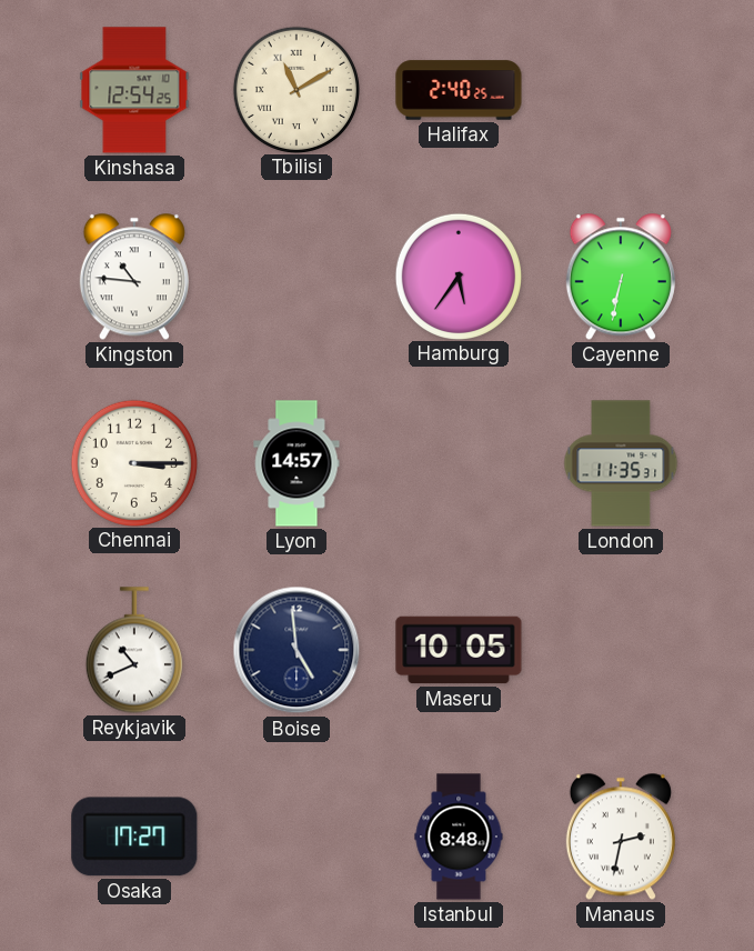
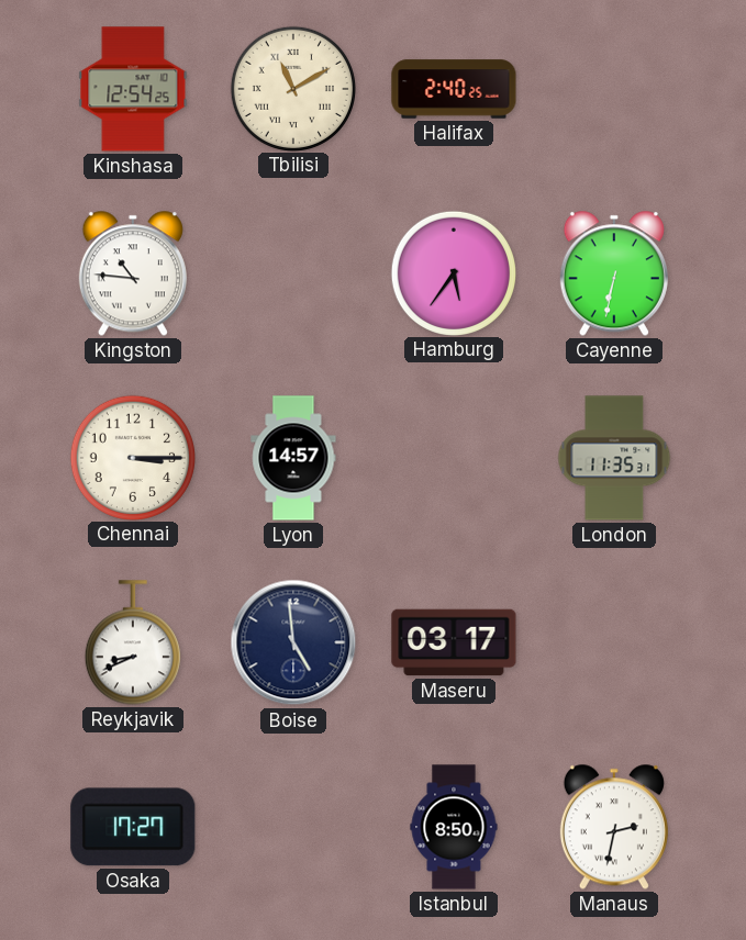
Reykjavik: 10:41 -> 8:41 (133, 642)
Maseru: 10:05 -> 03:17 (454, 642)
Istanbul: 8:48 -> 8:50 (454, 827)
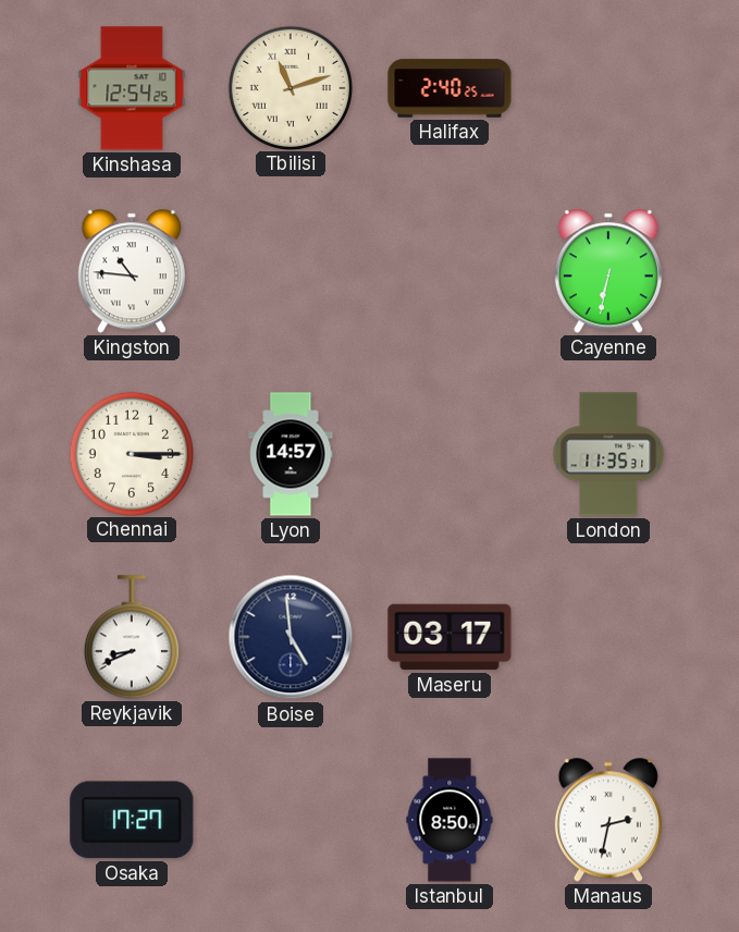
Tbilisi: 11:10 -> 11:12 (290, 87)
Hamburg: 5:36 -> none (453, 272)
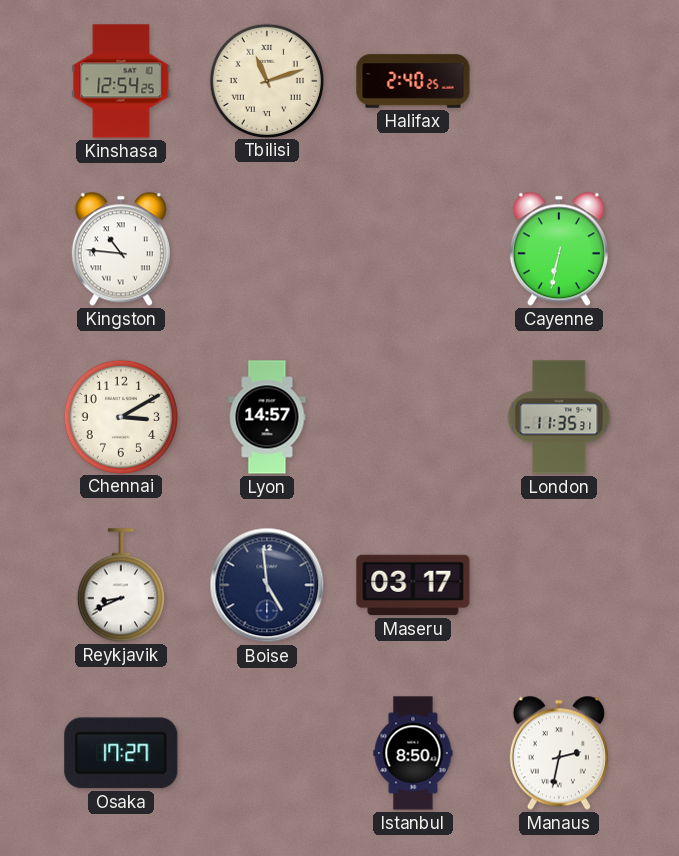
Chennai: 3:15 -> 3:10 (120, 416)
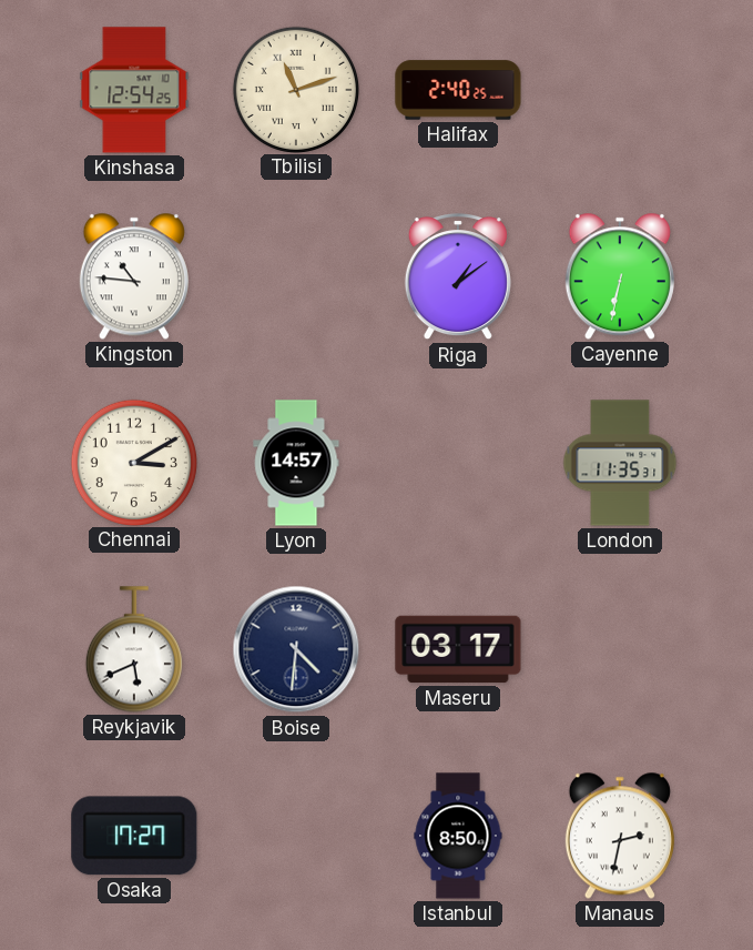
Riga: none -> 1:09 (458, 276)
Reykjavik: 8:41 -> 5:41 (134, 649)
Boise: 4:59 -> 4:31 (296, 649)
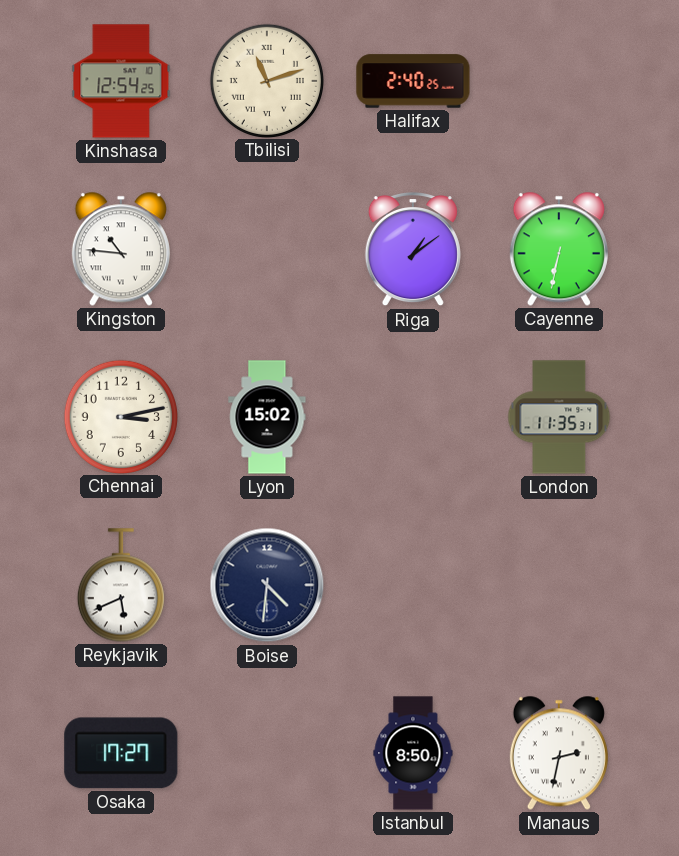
Chennai: 3:10 -> 3:13 (120, 416)
Lyon: 14:57 -> 15:02 (267, 417)
Maseru: 03:17 -> none (458, 649)
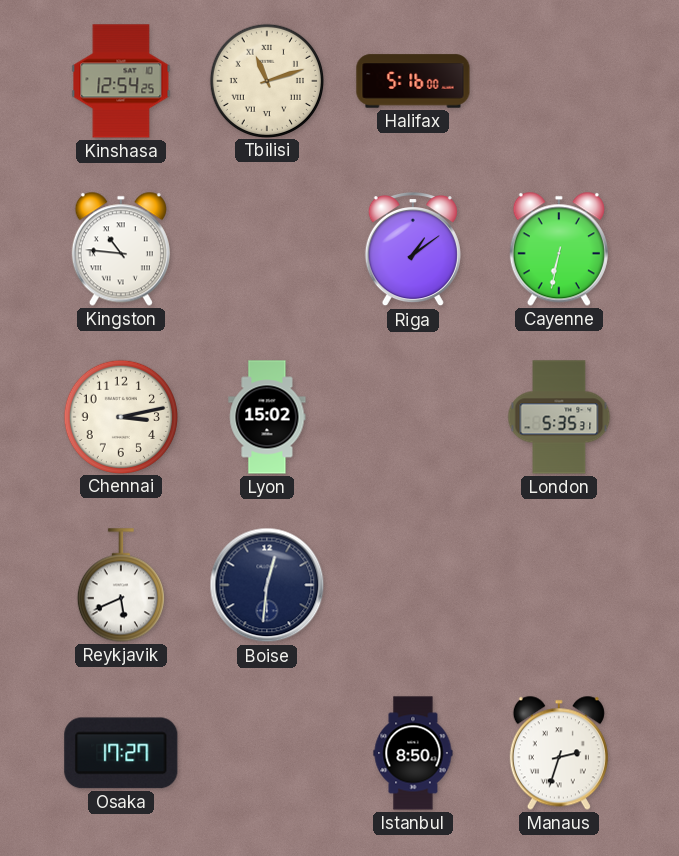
Halifax: 2:40 -> 5:16 (413, 81)
London: 11:35 -> 5:35 (559, 417)
Boise: 4:31 -> 12:31 (267, 585)
Manaus: 2:32 -> 2:33 (559, 753)
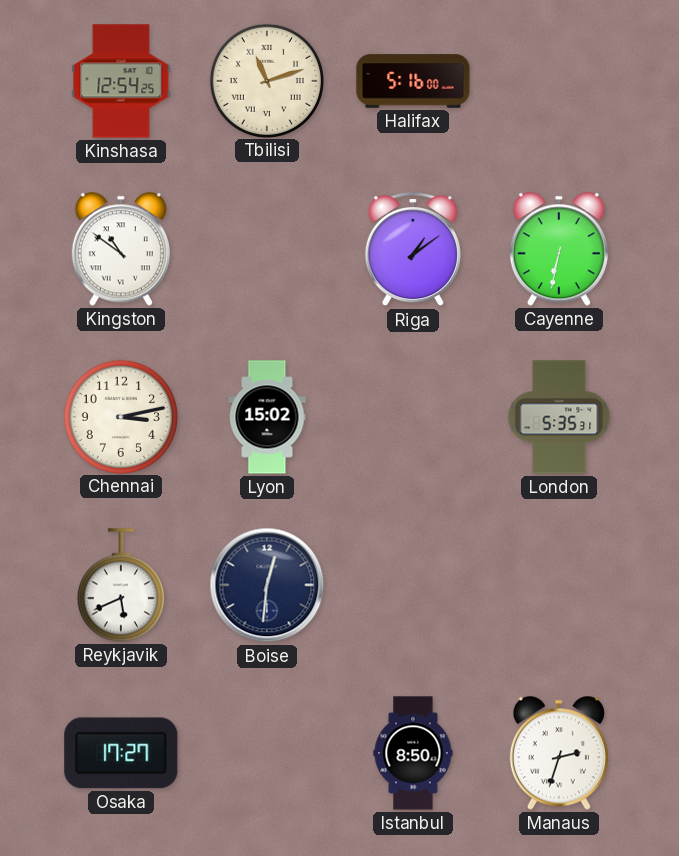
Kingston: 10:46 -> 10:51 (121, 249)
